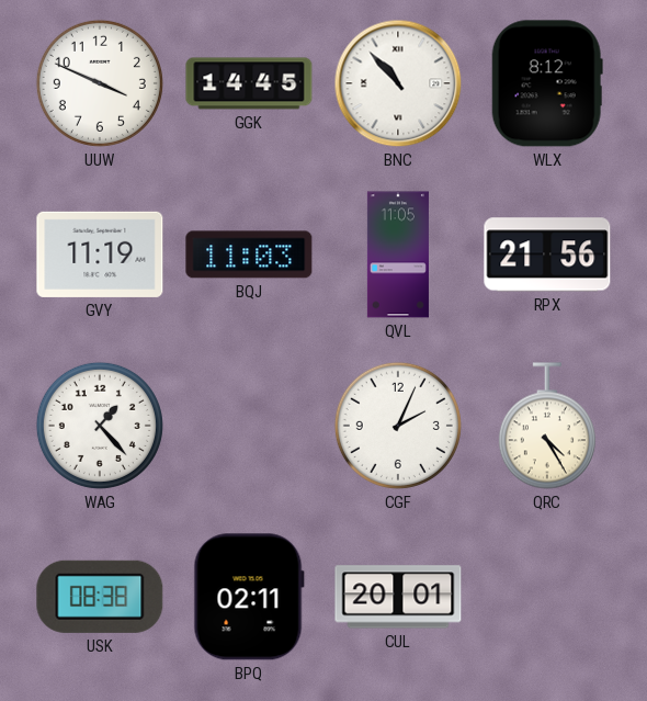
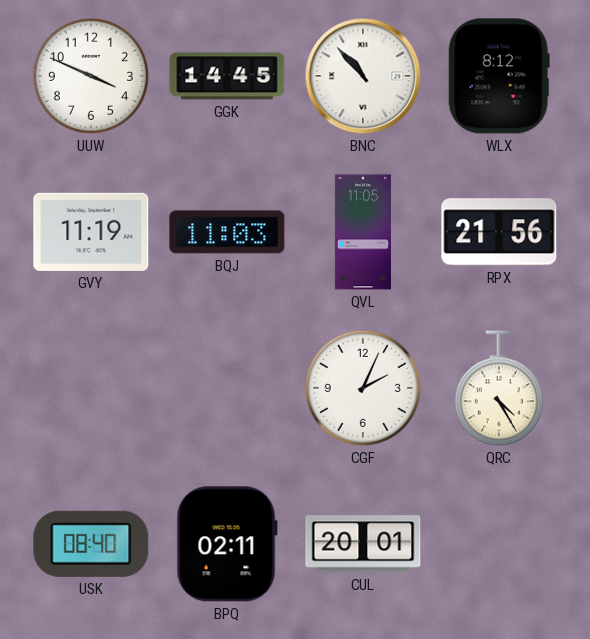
WAG: 1:23 -> none (100, 426)
USK: 08:38 -> 08:40 (91, 544)
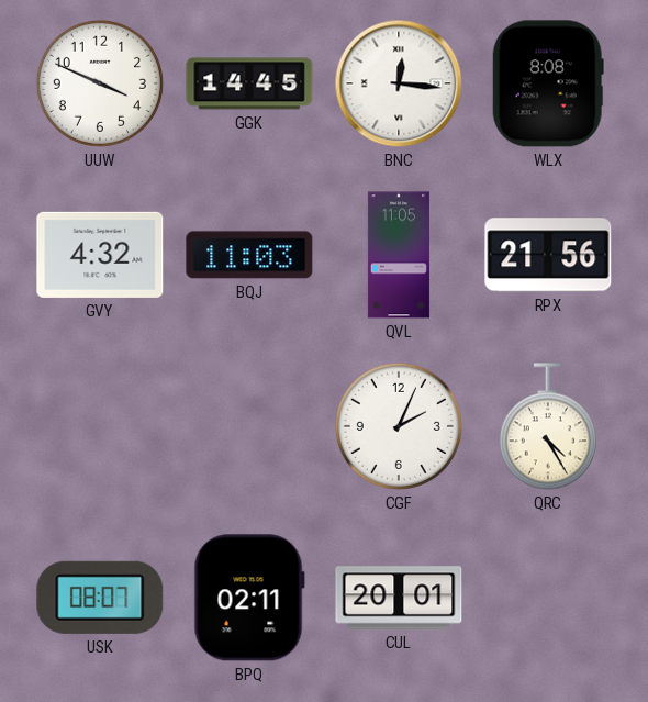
BNC: 10:53 -> 12:16 (399, 83)
WLX: 8:12 -> 8:08 (548, 83)
GVY: 11:19 -> 4:32 (100, 255)
USK: 08:40 -> 08:07 (100, 598)
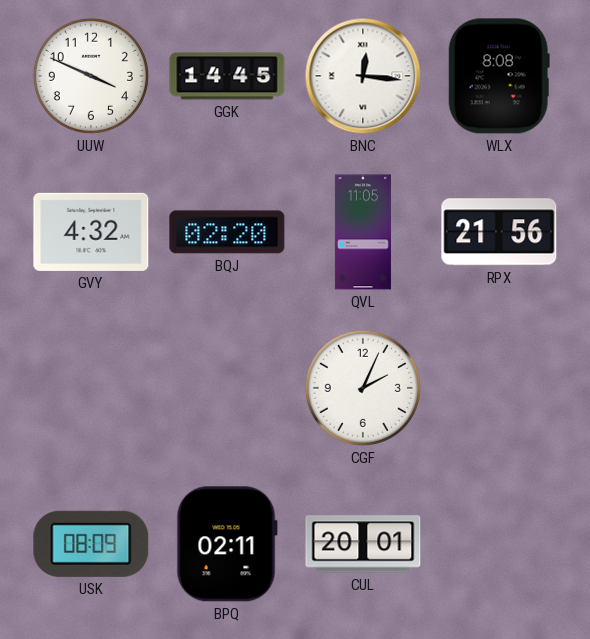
BQJ: 11:03 -> 02:20 (227, 232)
QRC: 4:25 -> none (548, 426)
USK: 08:07 -> 08:09 (91, 544)
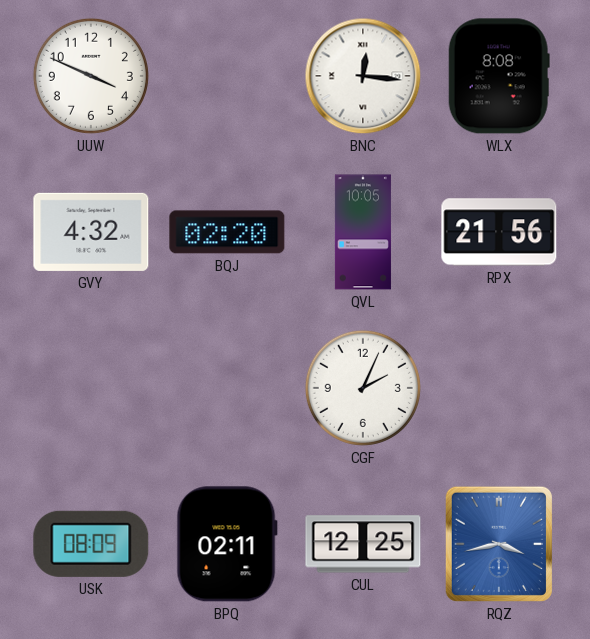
GGK: 14:45 -> none (227, 76)
QVL: 11:05 -> 10:05 (363, 232)
CUL: 20:01 -> 12:25 (363, 544)
RQZ: none -> 3:43 (499, 544)
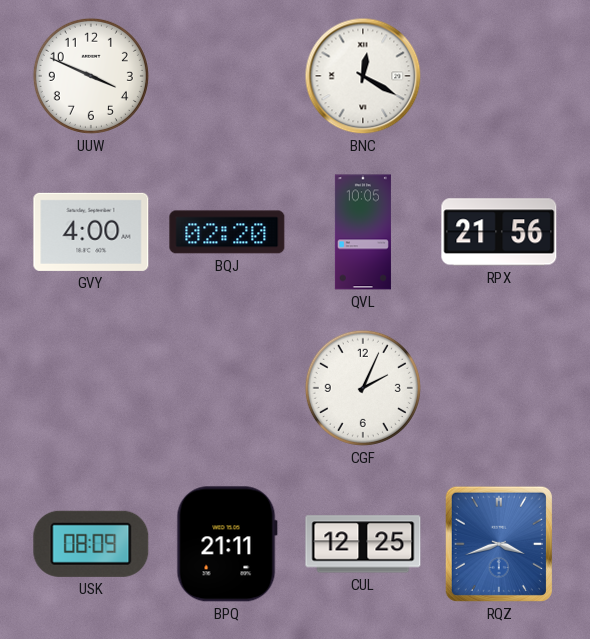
BNC: 12:16 -> 12:20 (363, 76)
WLX: 8:08 -> none (499, 76)
GVY: 4:32 -> 4:00 (91, 232)
BPQ: 02:11 -> 21:11 (227, 544)
RQZ: 3:43 -> 3:42 (499, 544)
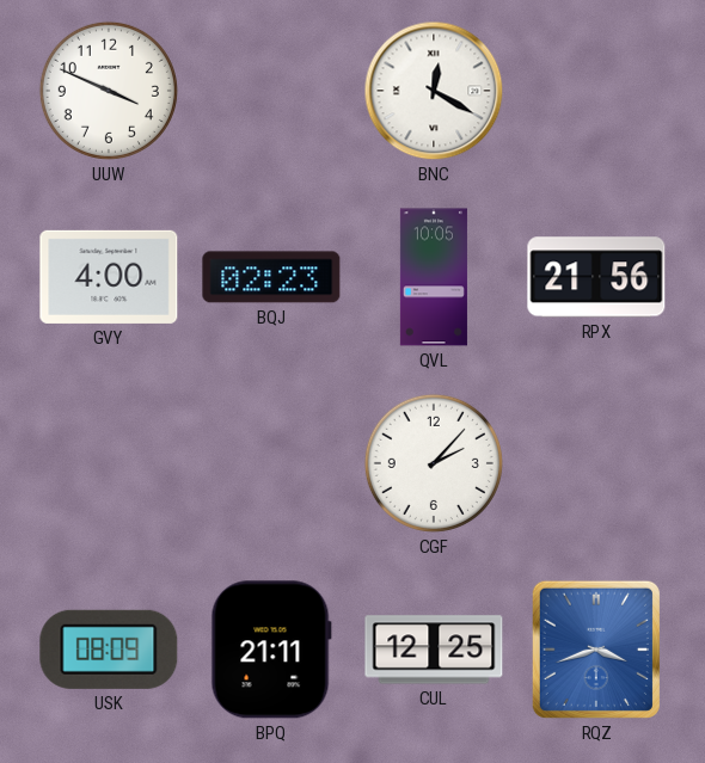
BQJ: 02:20 -> 02:23 (271, 277)
CGF: 2:04 -> 2:07 (434, 463)
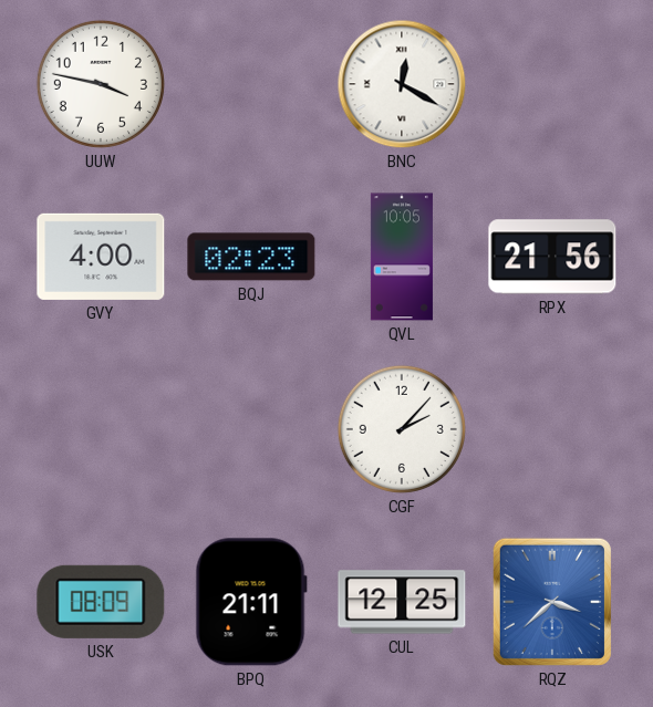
UUW: 3:49 -> 3:47 (101, 84)
RQZ: 3:42 -> 3:38 (552, 602)
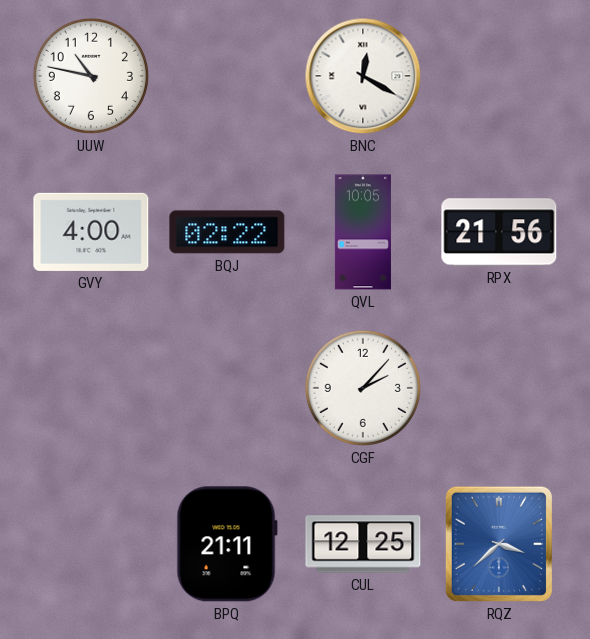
UUW: 3:47 -> 10:47 (91, 76)
BQJ: 02:23 -> 02:22 (227, 232)
USK: 08:09 -> none (101, 602)
